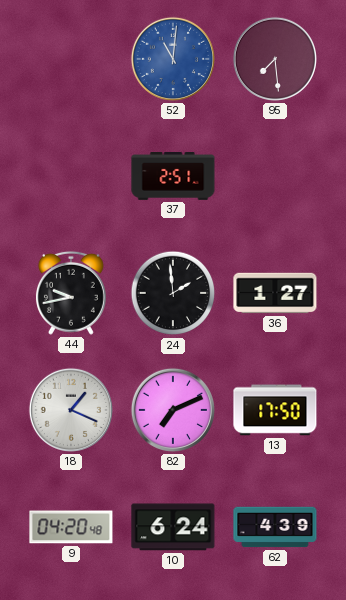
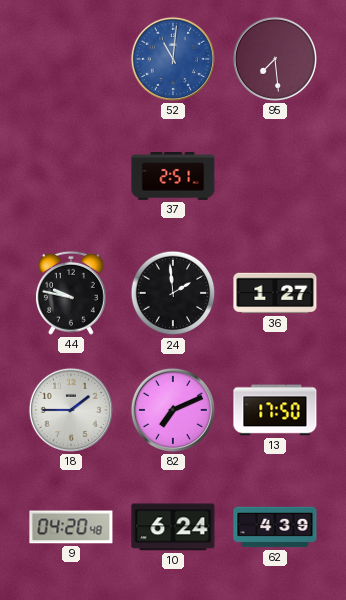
44: 9:43 -> 9:47 (71, 293)
18: 1:19 -> 1:45 (71, 410)
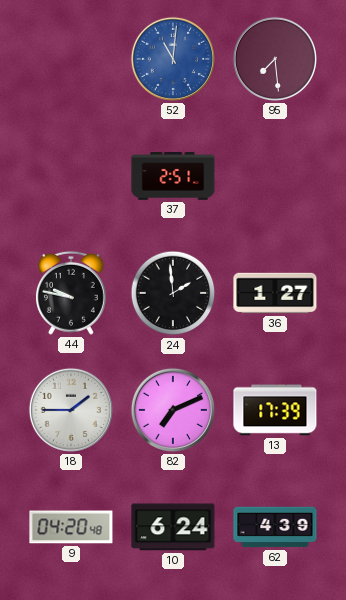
13: 17:50 -> 17:39 (275, 410)
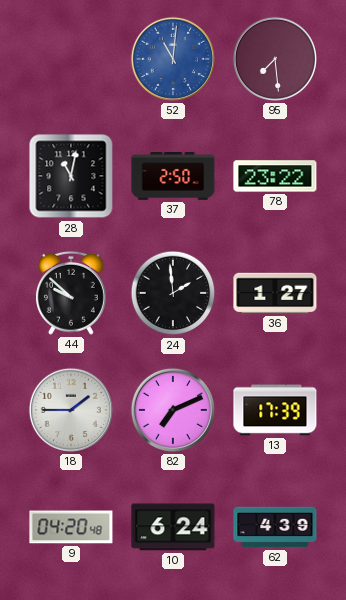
28: none -> 11:02 (71, 176)
37: 2:51 -> 2:50 (173, 177)
78: none -> 23:22 (275, 176)
44: 9:47 -> 9:52 (71, 293)
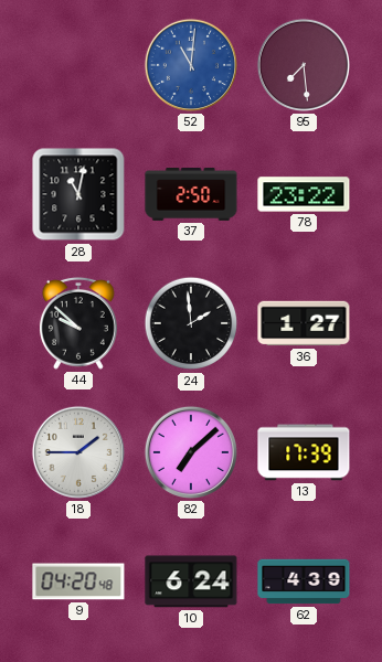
82: 7:11 -> 7:08 (191, 452)
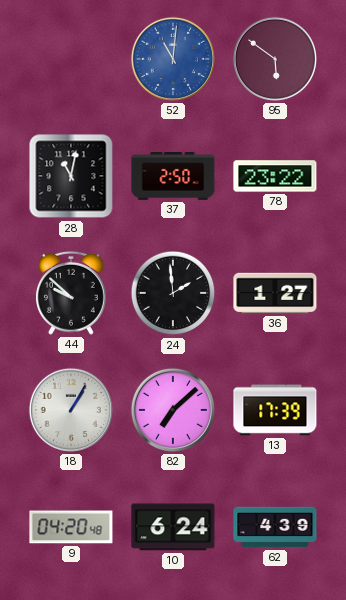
95: 7:29 -> 5:51 (275, 59)
18: 1:45 -> 1:05 (71, 410)
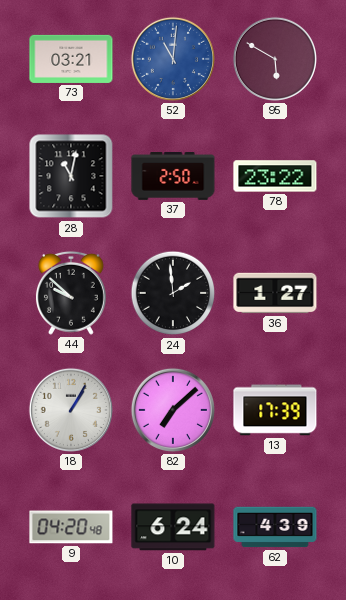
73: none -> 03:21 (71, 59)
95: 5:51 -> 5:50 (275, 59)
